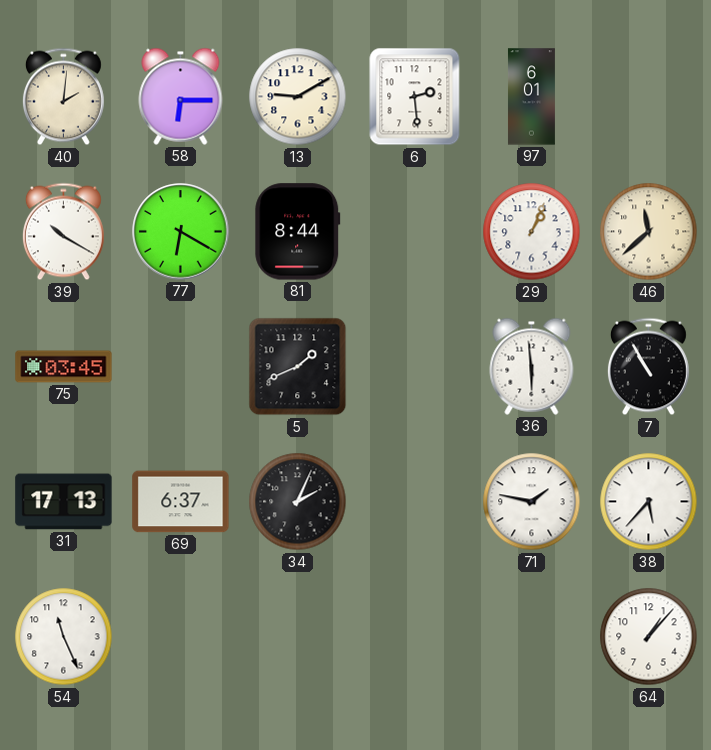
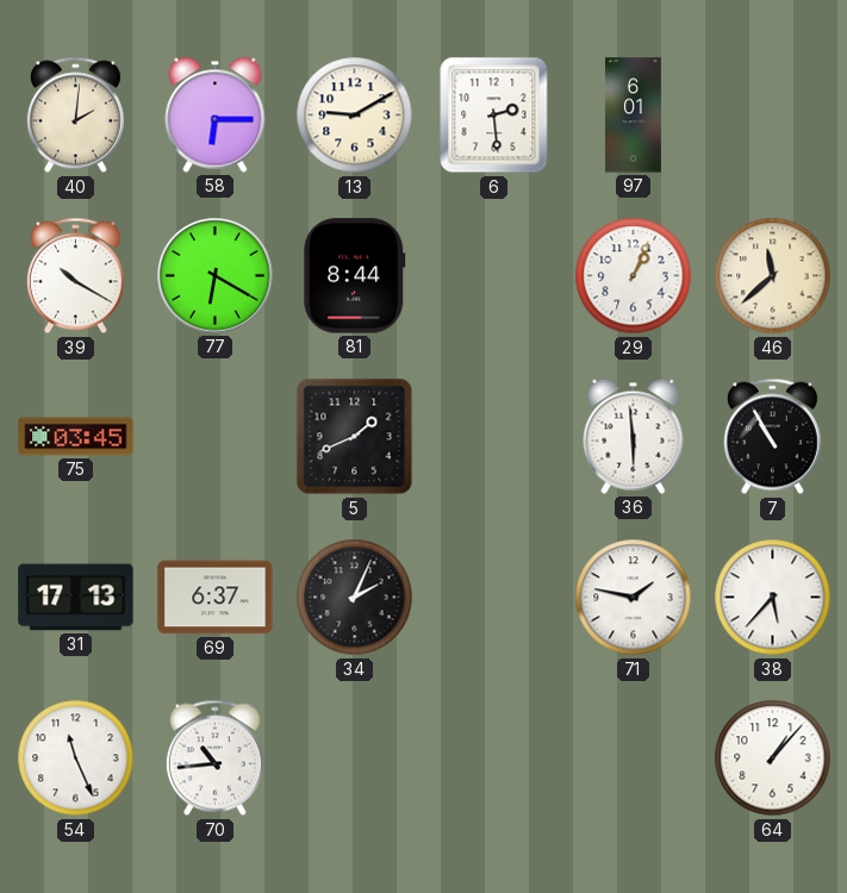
70: none -> 10:44 (214, 758)
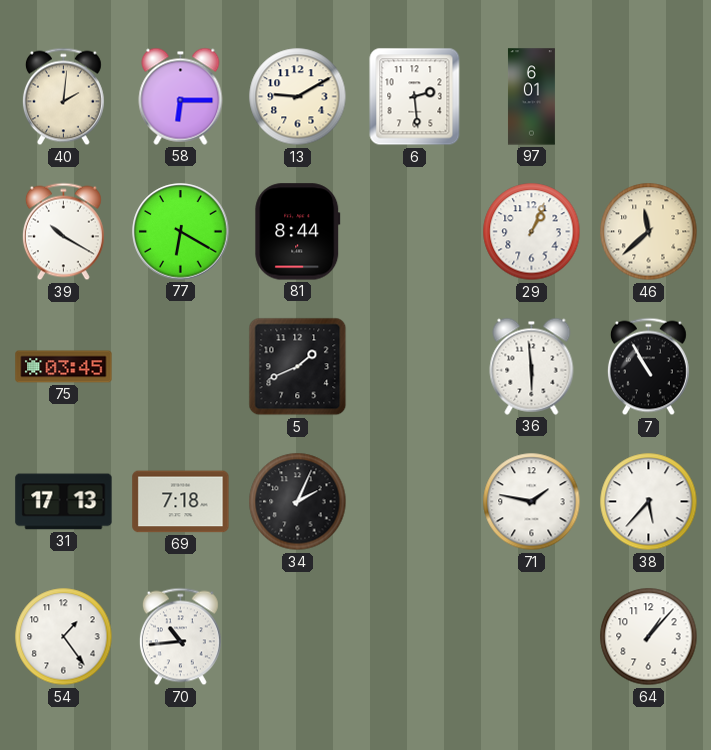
69: 6:37 -> 7:18 (181, 502)
54: 11:26 -> 1:24 (64, 637)
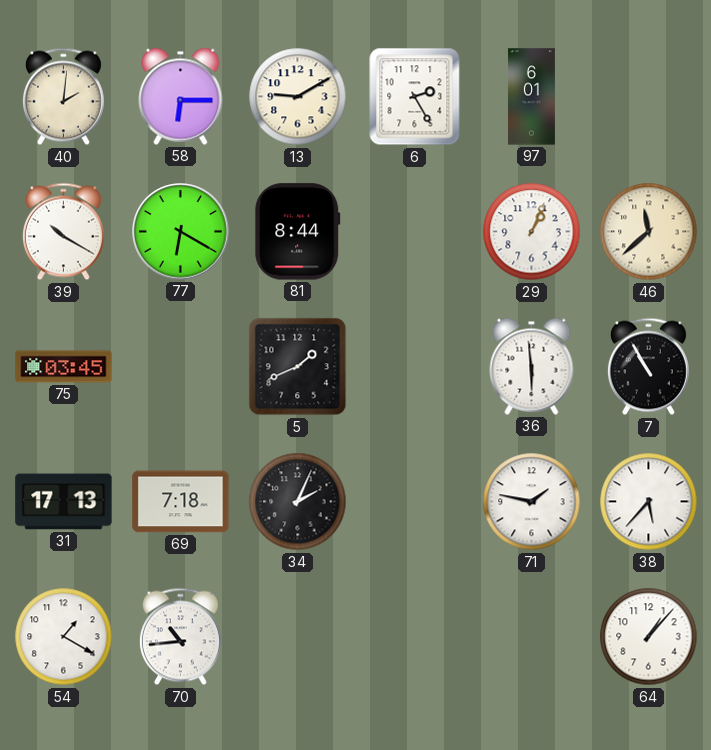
6: 2:29 -> 2:25 (415, 97)
54: 1:24 -> 1:20 (64, 637)
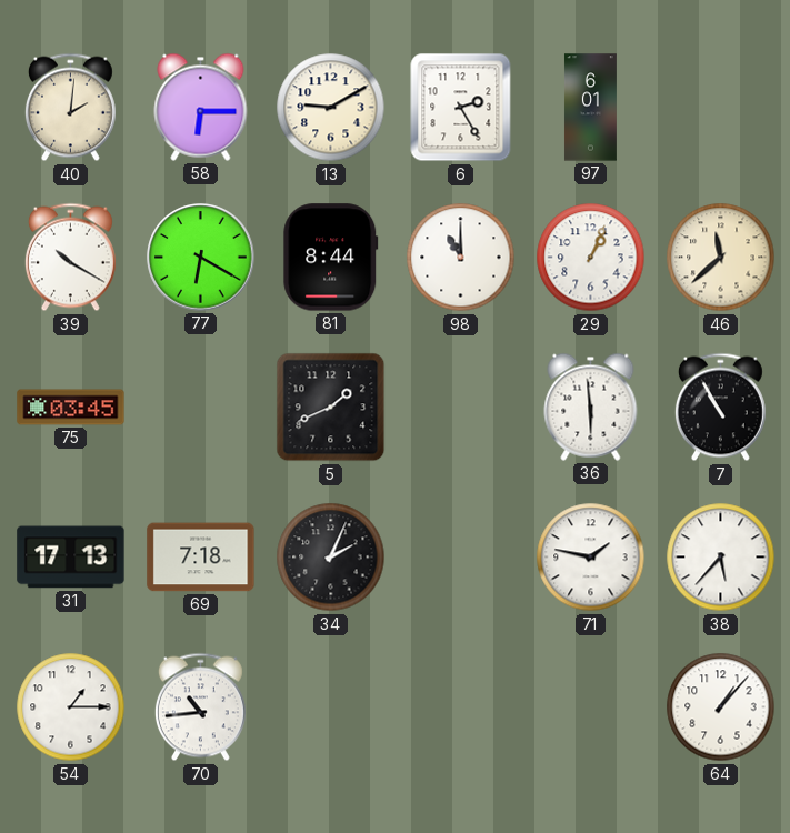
98: none -> 11:00 (461, 258)
54: 1:20 -> 1:15 (71, 707)
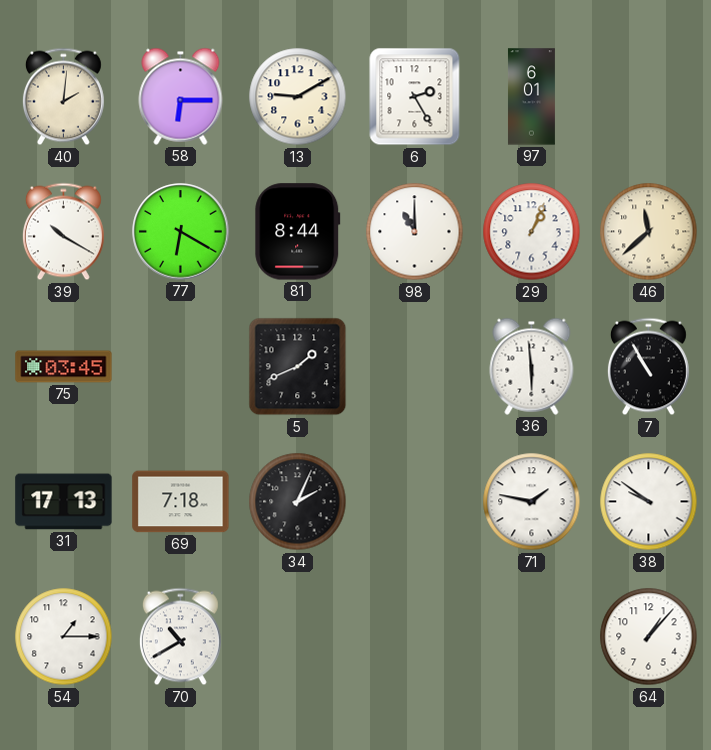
38: 5:37 -> 9:51 (649, 502)
70: 10:44 -> 10:40 (180, 637)
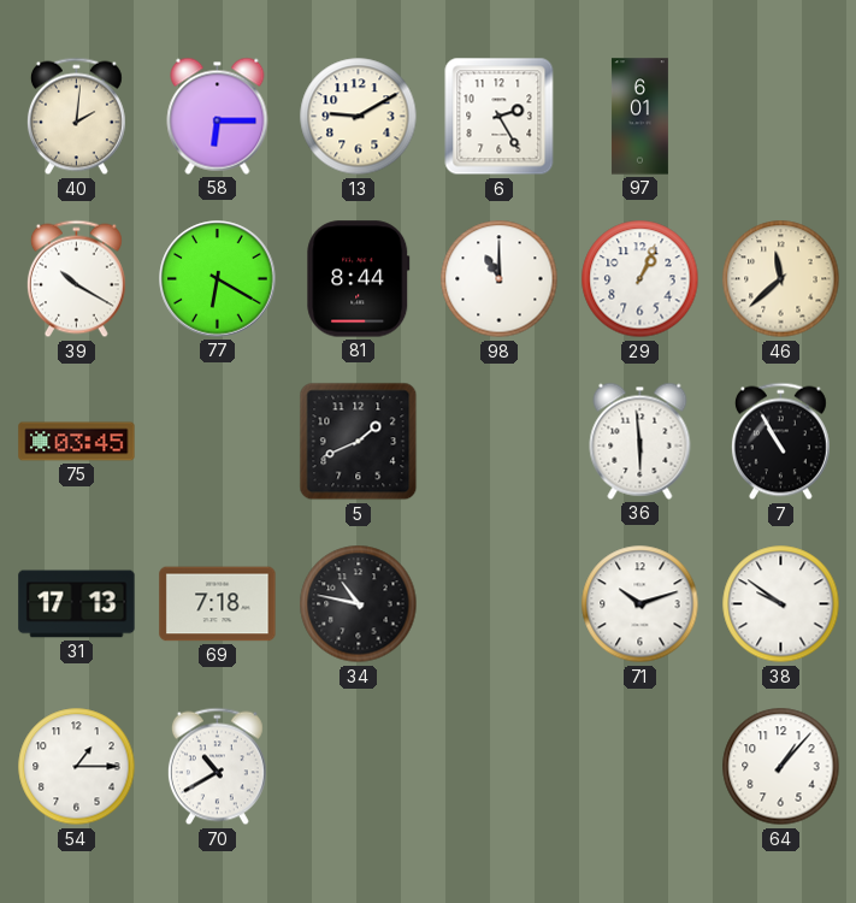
34: 2:04 -> 10:47 (359, 604)
71: 1:47 -> 10:12 (640, 604)
